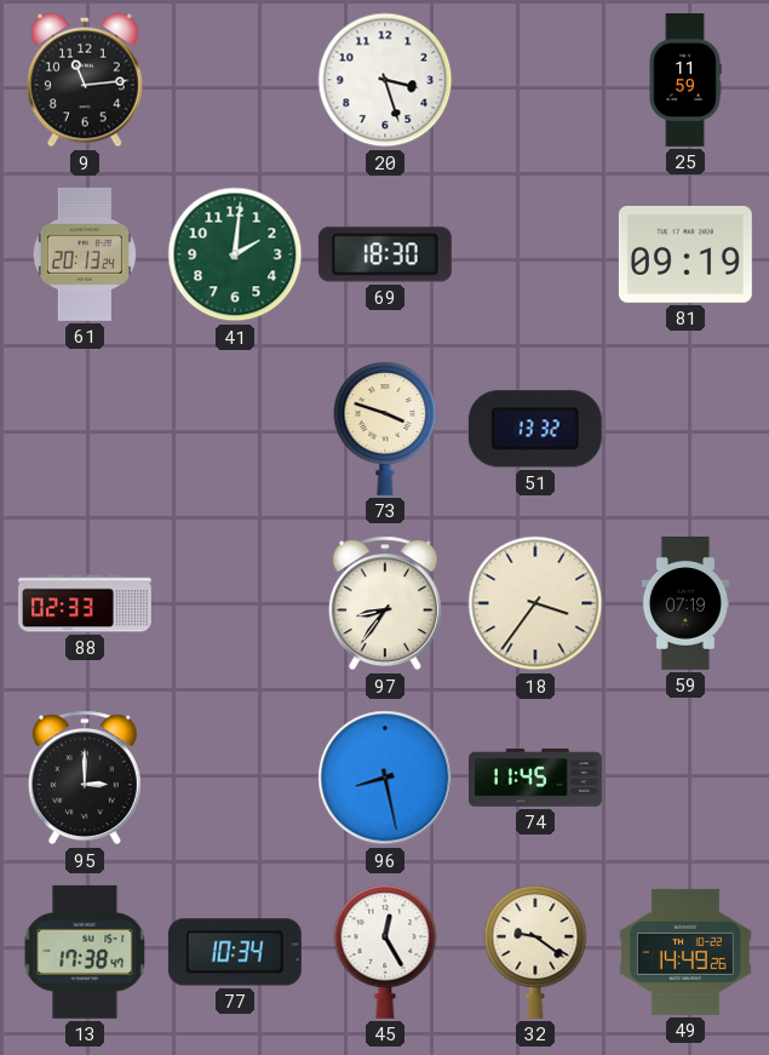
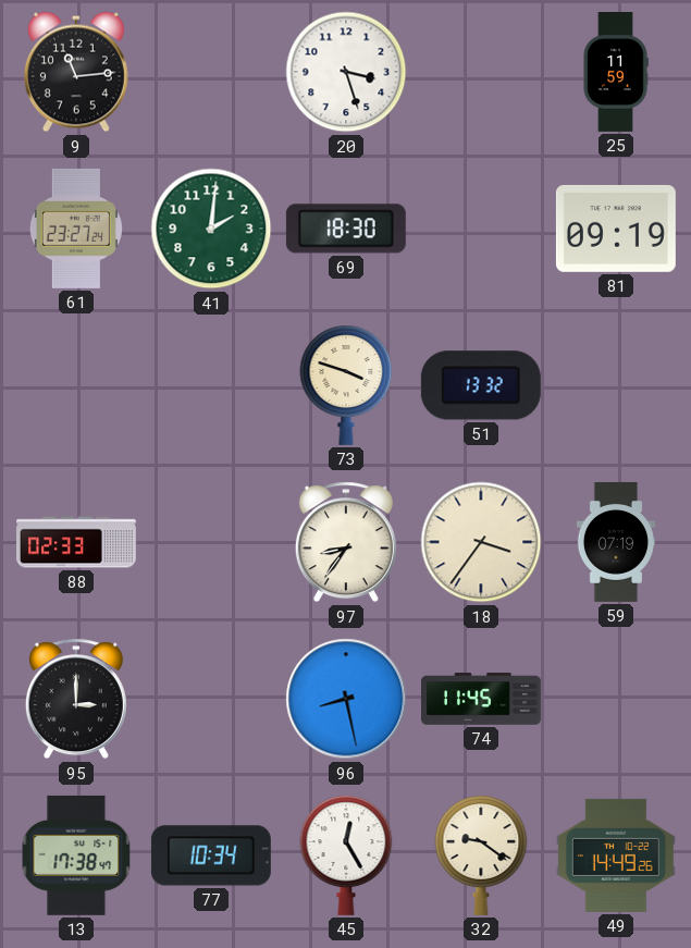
61: 20:13 -> 23:27 (76, 229)
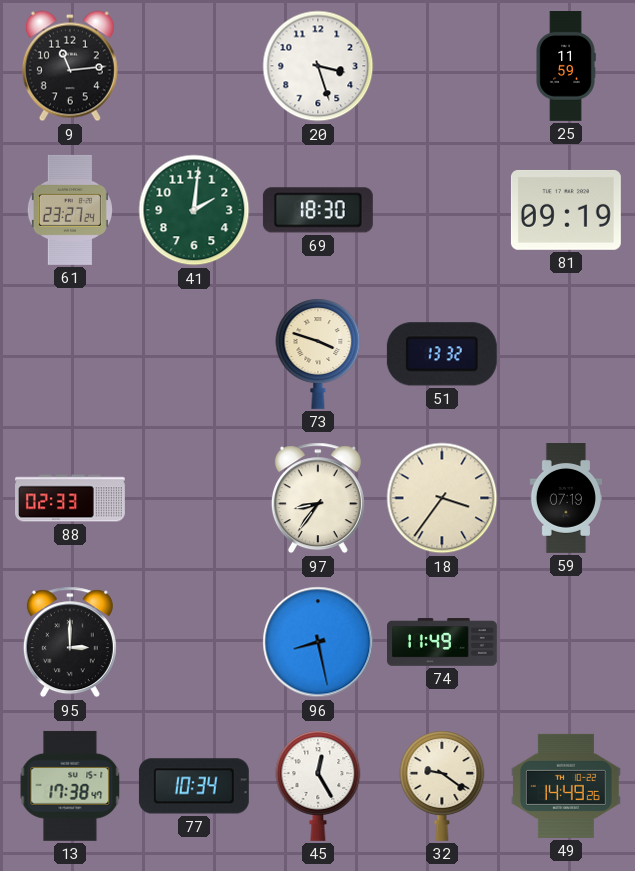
74: 11:45 -> 11:49 (443, 642)
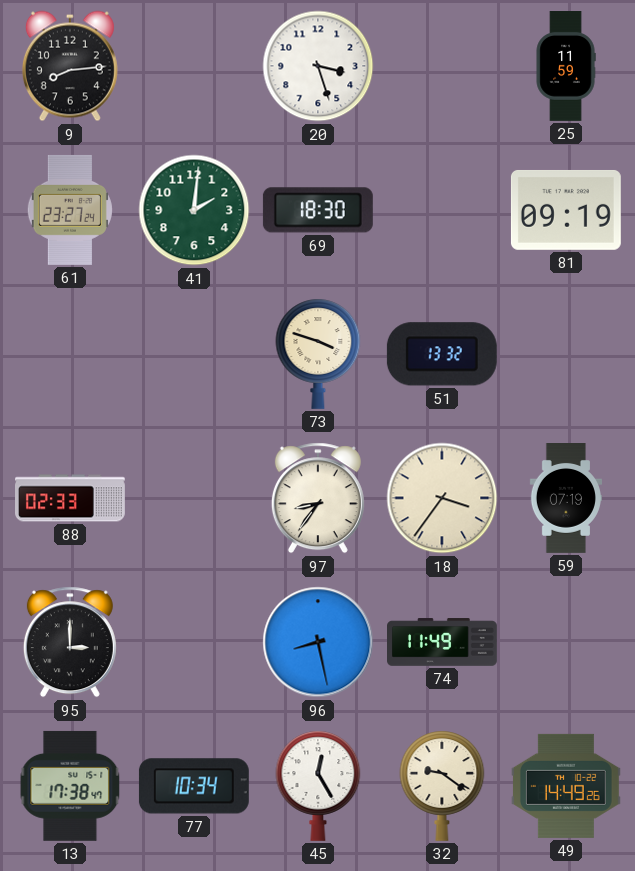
9: 11:14 -> 8:14 (70, 66)
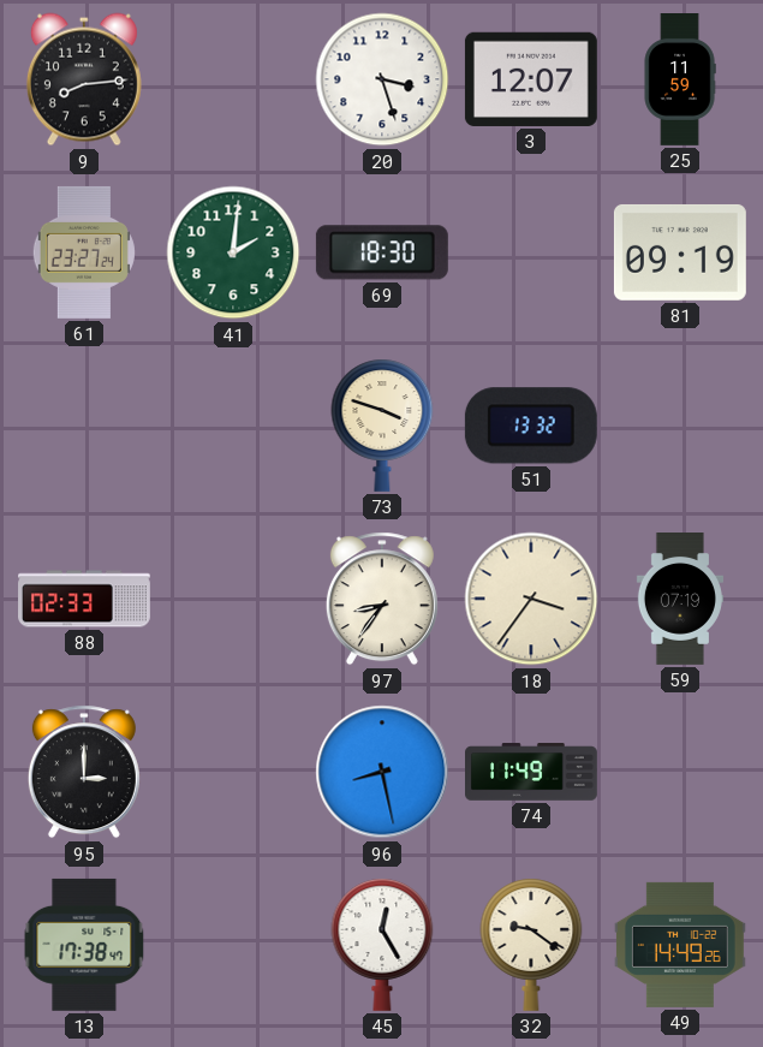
3: none -> 12:07 (531, 79)
77: 10:34 -> none (194, 786)
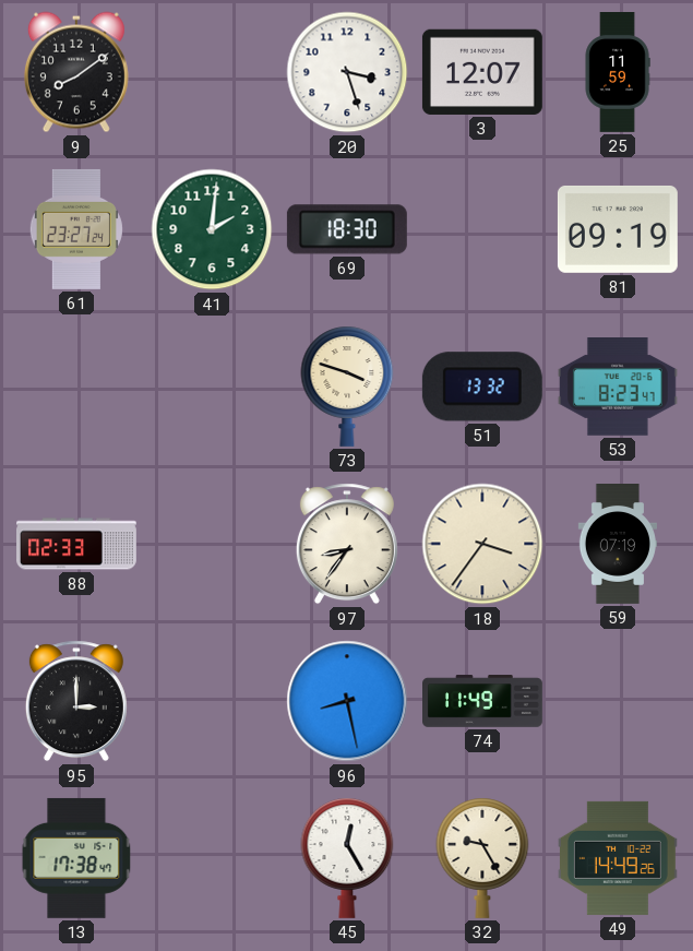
9: 8:14 -> 8:09 (76, 72)
53: none -> 8:23 (618, 387)
32: 9:21 -> 9:25 (482, 858)
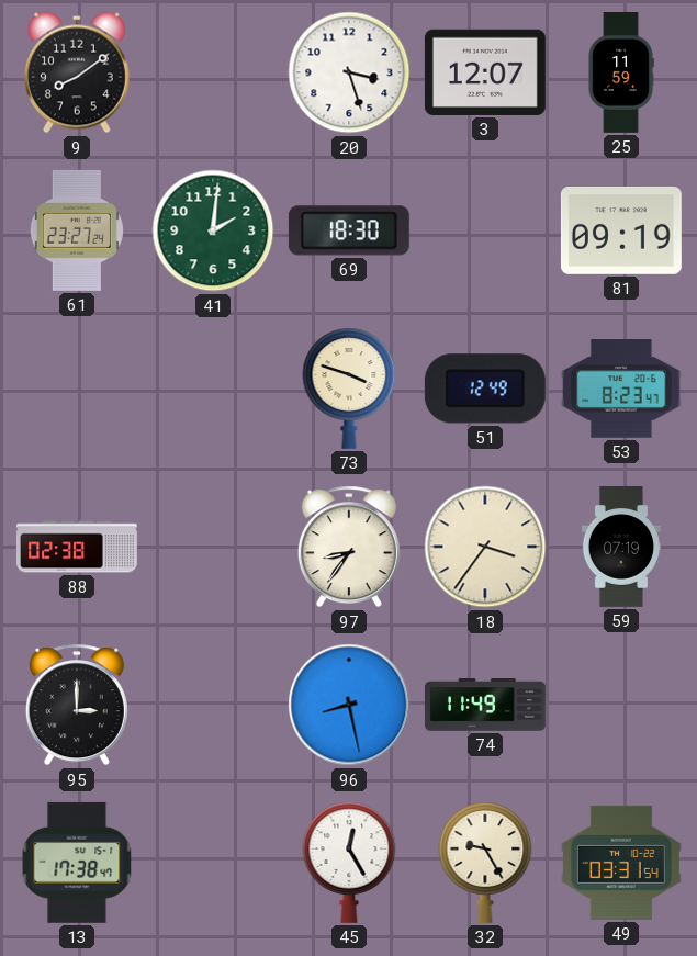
51: 13:32 -> 12:49 (485, 389)
88: 02:33 -> 02:38 (78, 547)
49: 14:49 -> 03:31 (621, 863)
